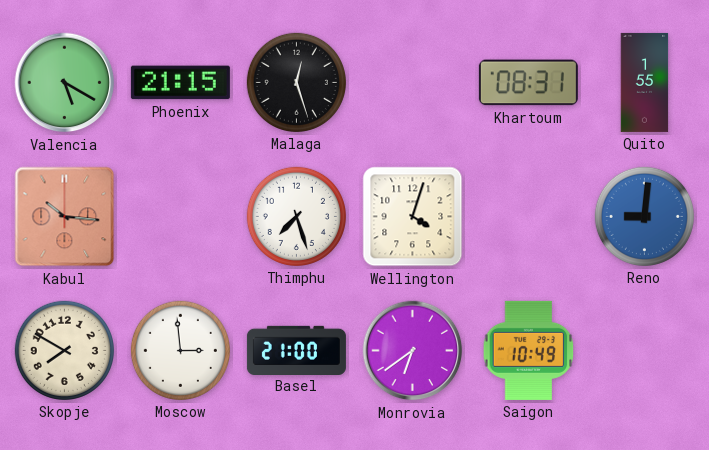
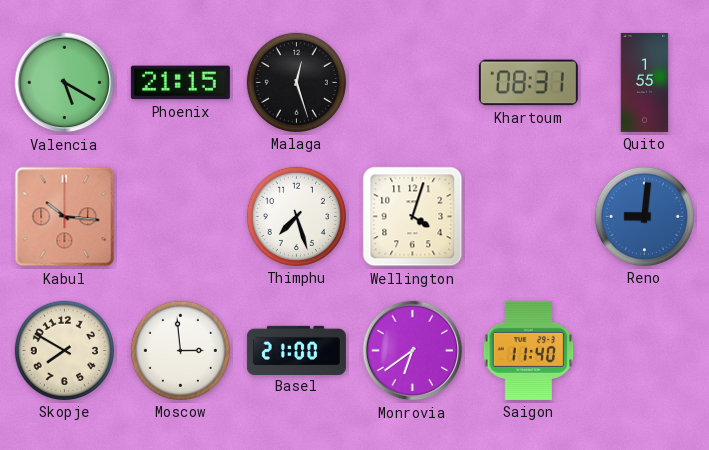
Saigon: 10:49 -> 11:40 (529, 350)
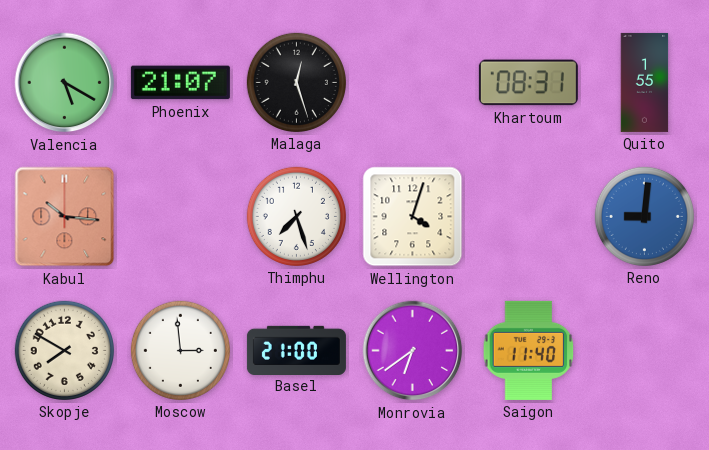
Phoenix: 21:15 -> 21:07 (180, 83)
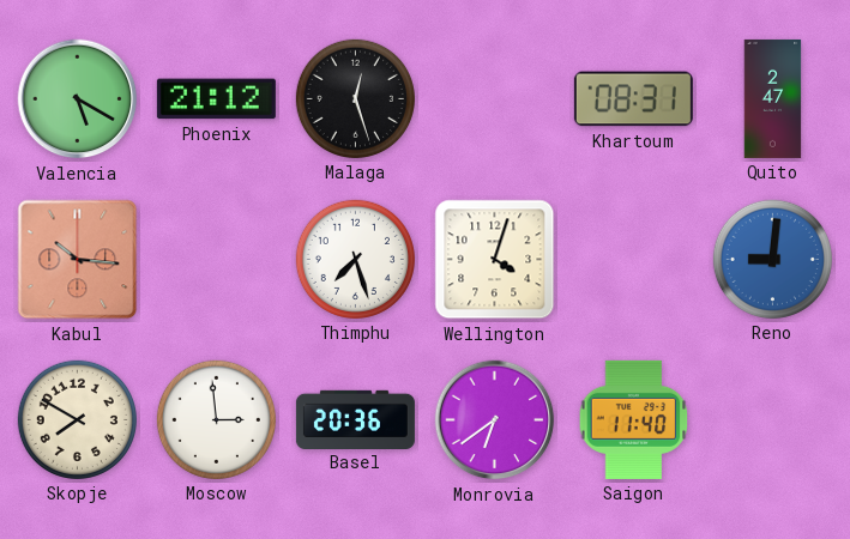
Phoenix: 21:07 -> 21:12 (216, 99)
Quito: 1:55 -> 2:47 (773, 98)
Basel: 21:00 -> 20:36 (355, 419)
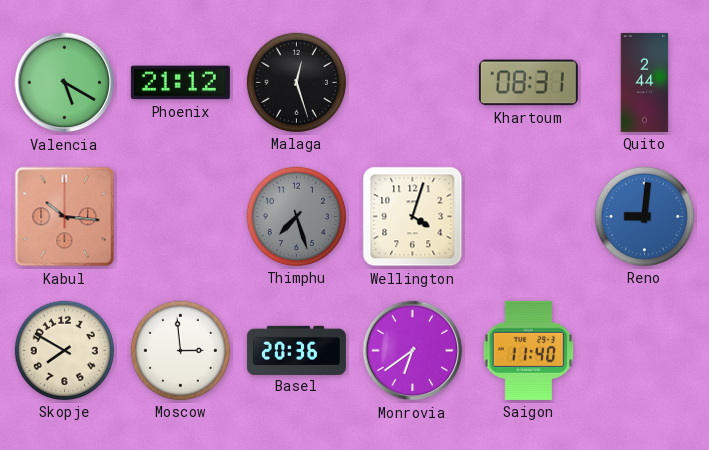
Quito: 2:47 -> 2:44 (645, 82)
Thimphu dial: white -> grey (296, 216)
